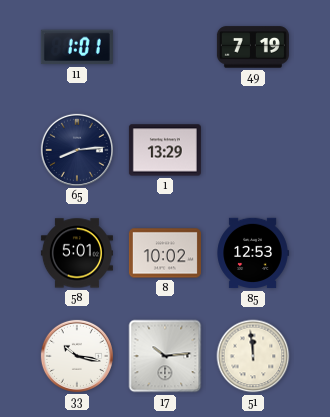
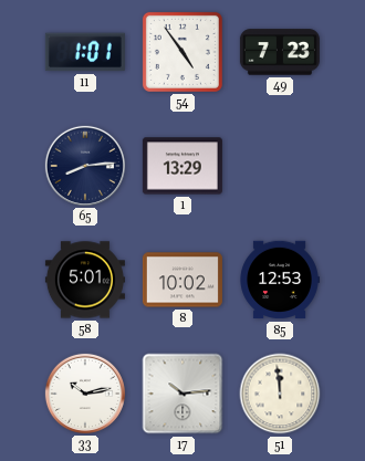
54: none -> 4:54 (182, 52)
49: 7:19 -> 7:23 (280, 52)
33: 10:17 -> 10:13 (85, 394)
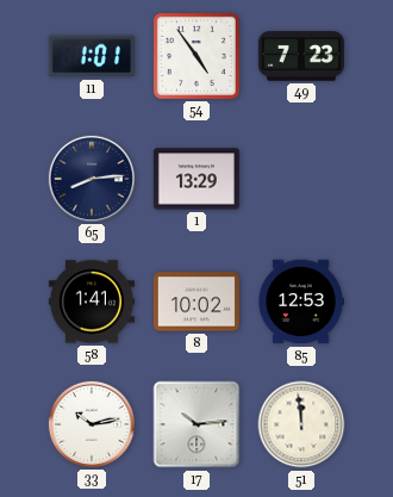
58: 5:01 -> 1:41 (92, 302)
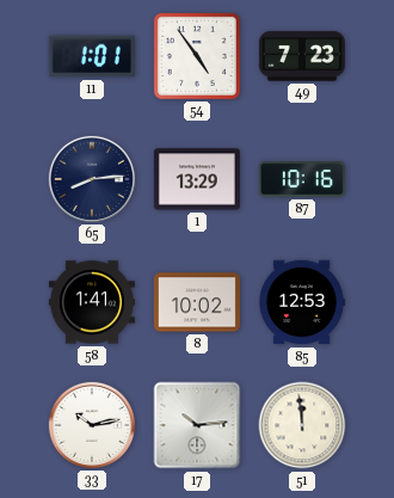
87: none -> 10:16 (302, 179)
